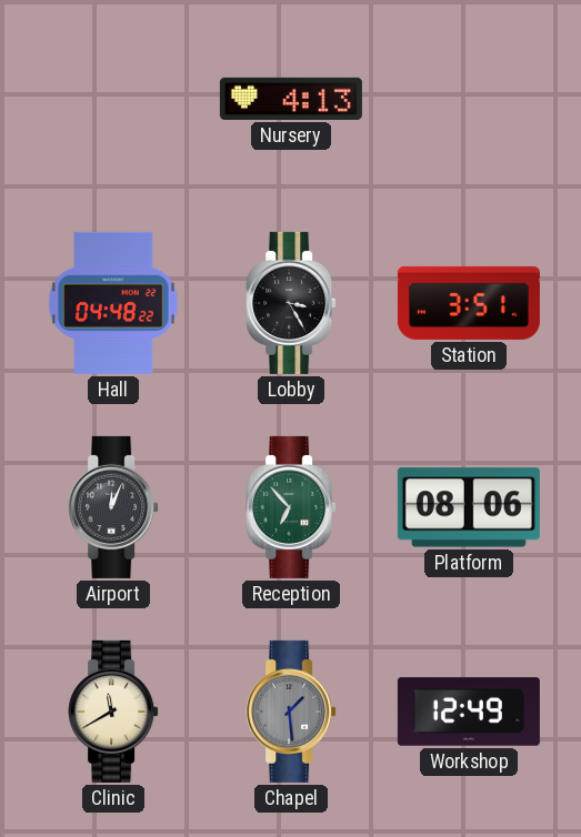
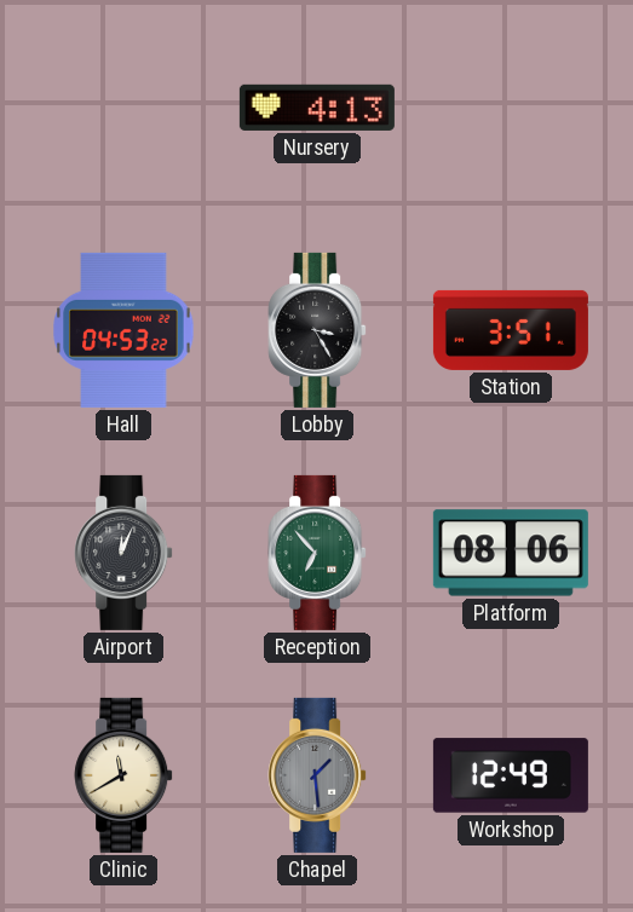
Hall: 04:48 -> 04:53 (123, 330)
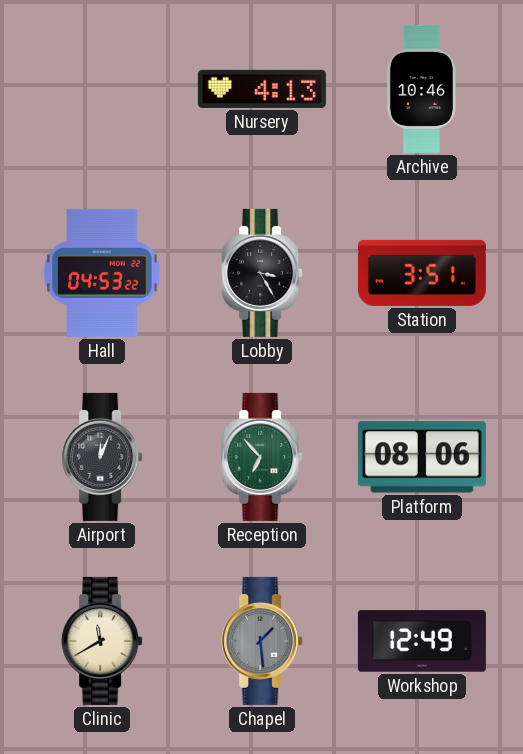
Archive: none -> 10:46 (422, 89)
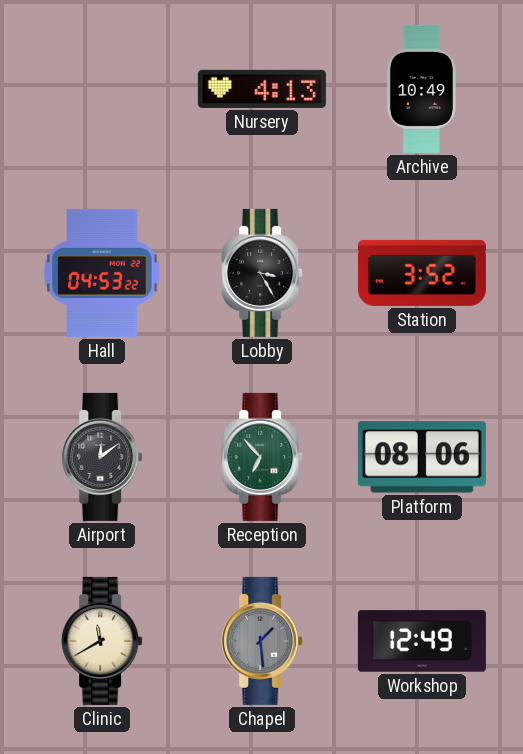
Archive: 10:46 -> 10:49 (422, 89)
Station: 3:51 -> 3:52 (422, 273)
Airport: 12:04 -> 12:09 (102, 457)
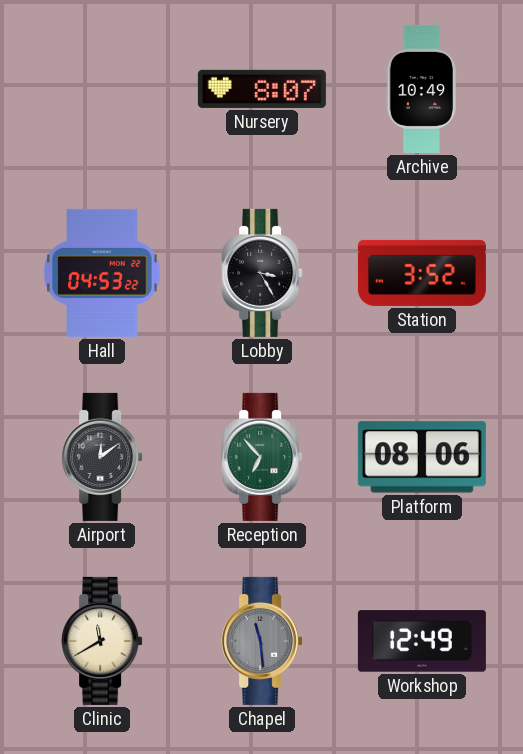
Nursery: 4:13 -> 8:07 (262, 89)
Chapel: 1:29 -> 11:29 (262, 641)
